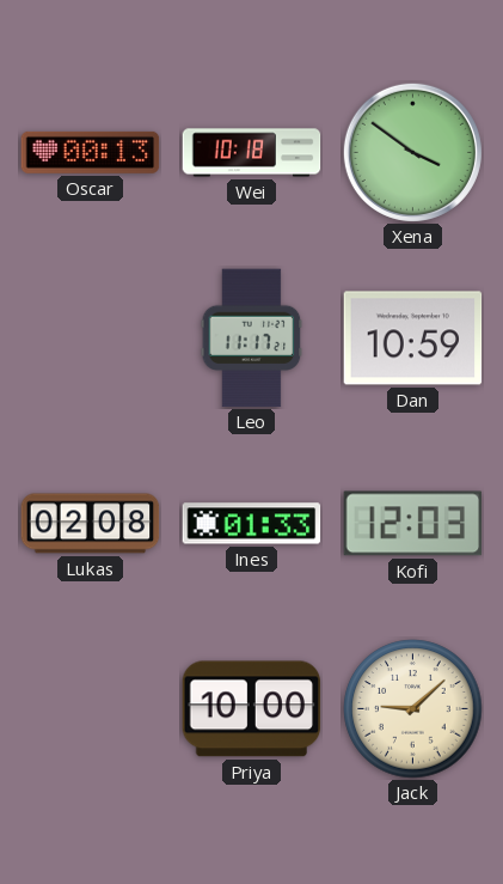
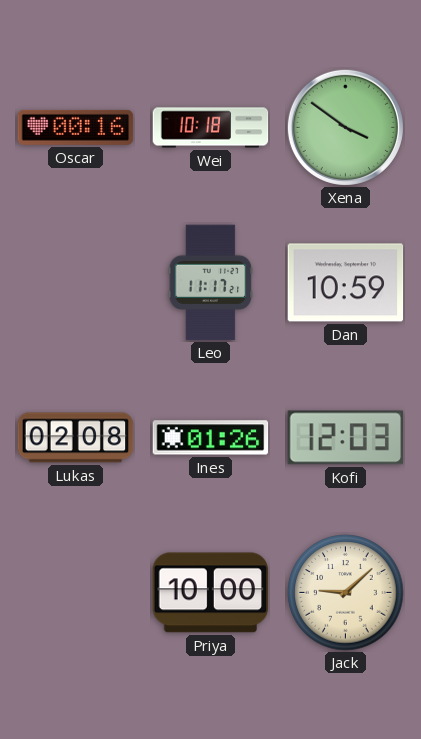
Oscar: 00:13 -> 00:16 (76, 127)
Ines: 01:33 -> 01:26 (211, 438)
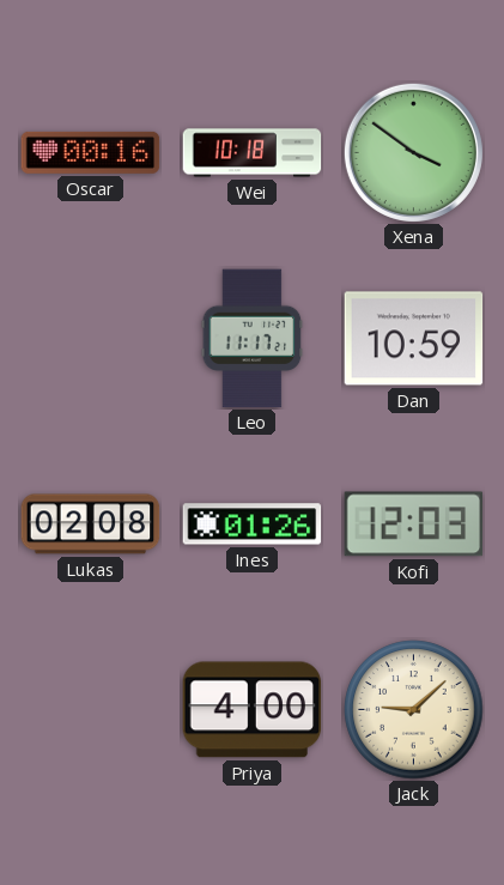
Priya: 10:00 -> 4:00 (253, 710)
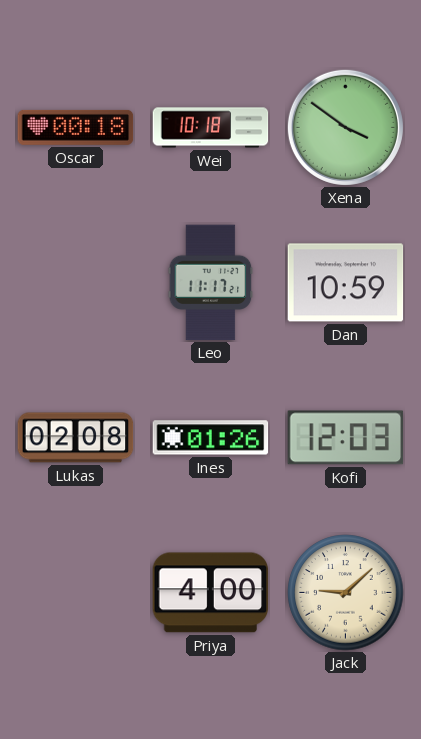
Oscar: 00:16 -> 00:18 (76, 127)
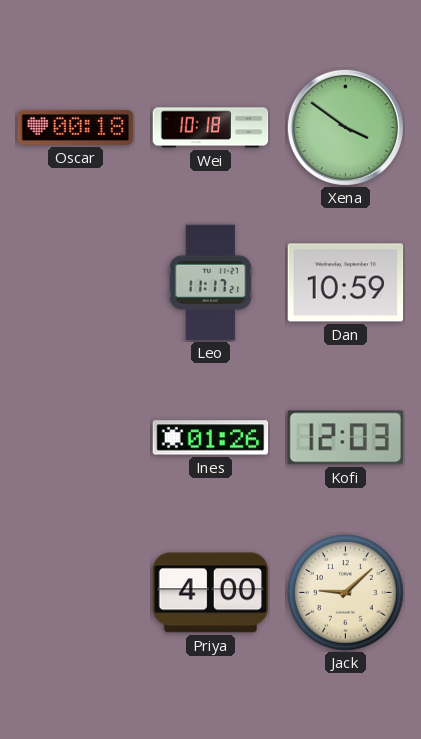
Lukas: 02:08 -> none (76, 438)
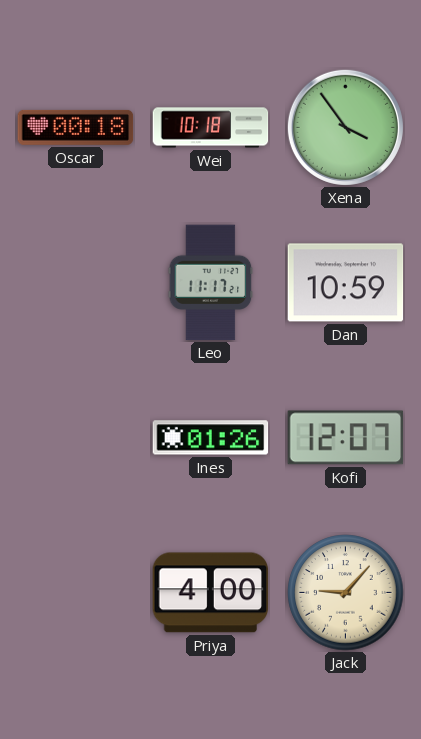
Xena: 3:51 -> 3:54 (345, 127)
Kofi: 12:03 -> 12:07 (346, 438)
Jack: 9:08 -> 9:07 (346, 593)
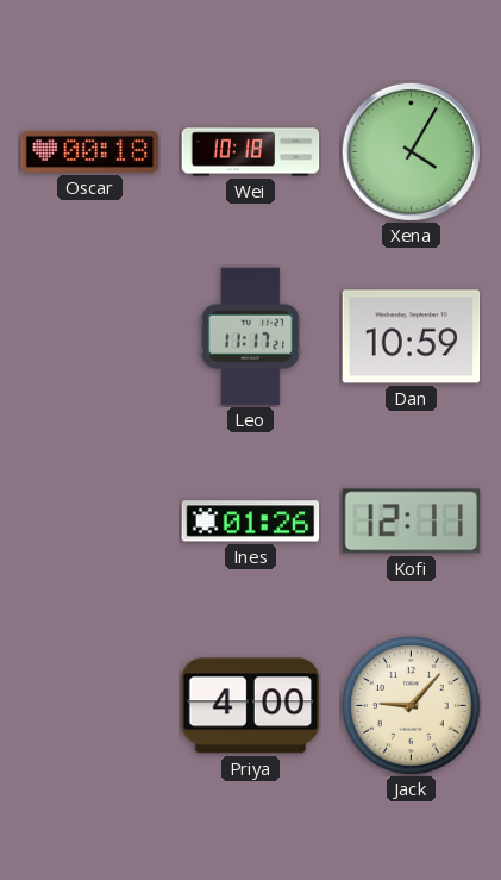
Xena: 3:54 -> 4:05 (411, 151)
Kofi: 12:07 -> 12:11 (412, 522)
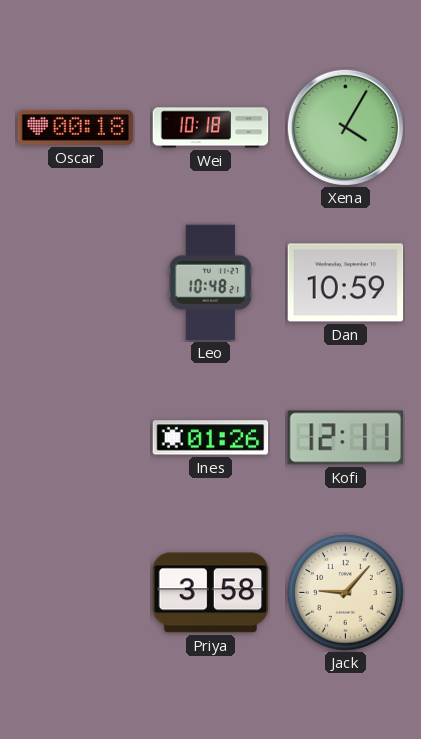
Leo: 11:17 -> 10:48 (211, 283)
Priya: 4:00 -> 3:58 (211, 593)
